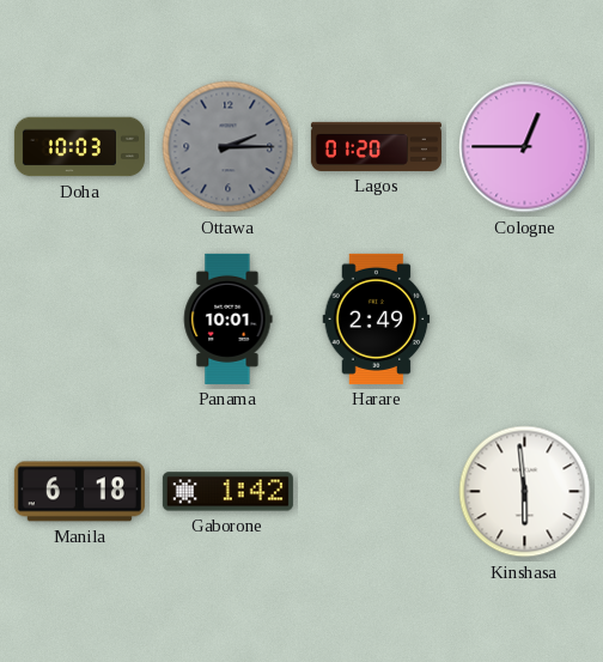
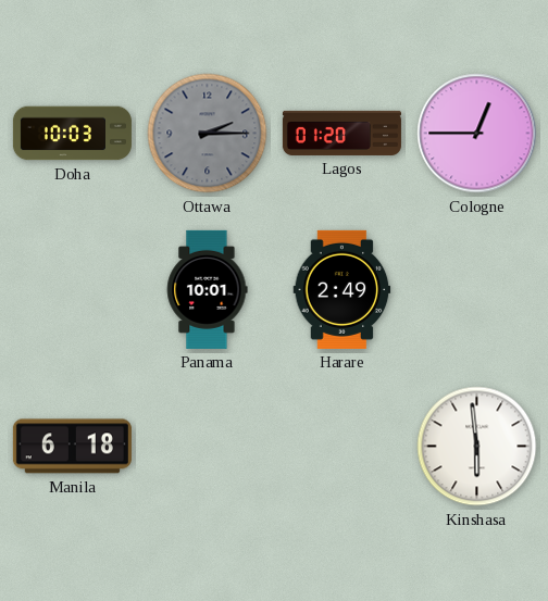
Gaborone: 1:42 -> none (227, 492)
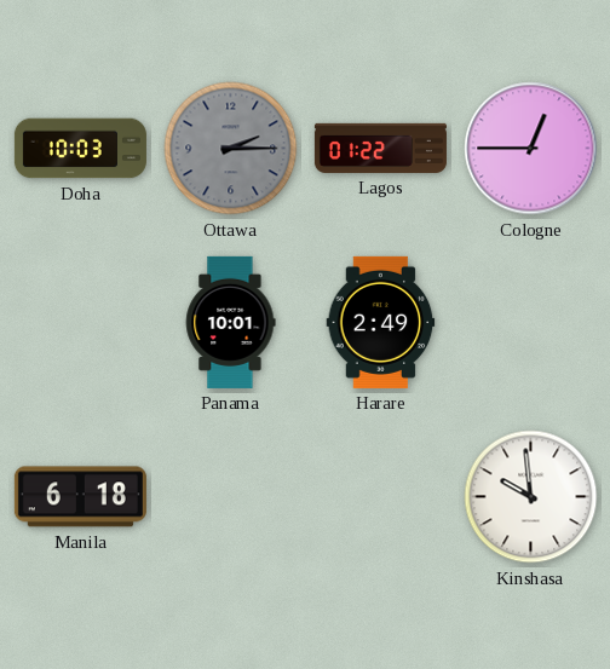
Lagos: 01:20 -> 01:22 (380, 148)
Kinshasa: 5:59 -> 9:59 (531, 497)
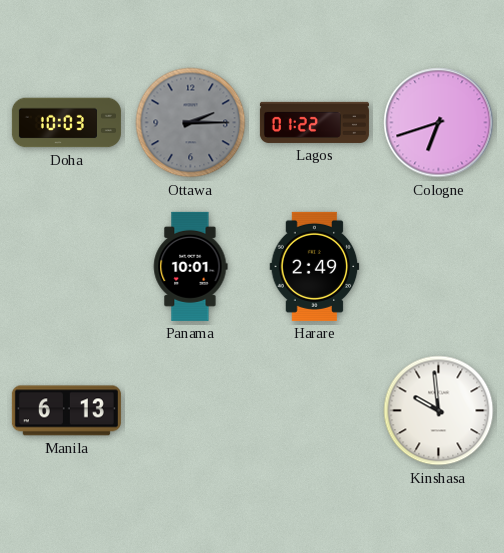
Cologne: 12:45 -> 6:42 (439, 123)
Manila: 6:18 -> 6:13 (66, 411)
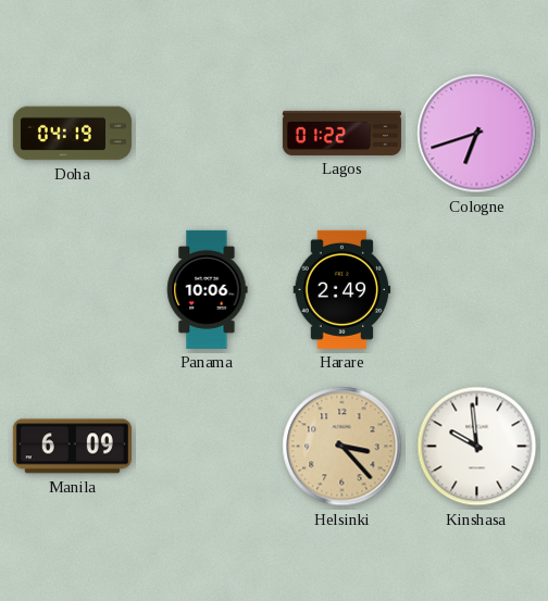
Doha: 10:03 -> 04:19 (72, 134)
Ottawa: 2:15 -> none (191, 123)
Panama: 10:01 -> 10:06 (207, 289)
Manila: 6:13 -> 6:09 (72, 447)
Helsinki: none -> 3:23 (342, 447)
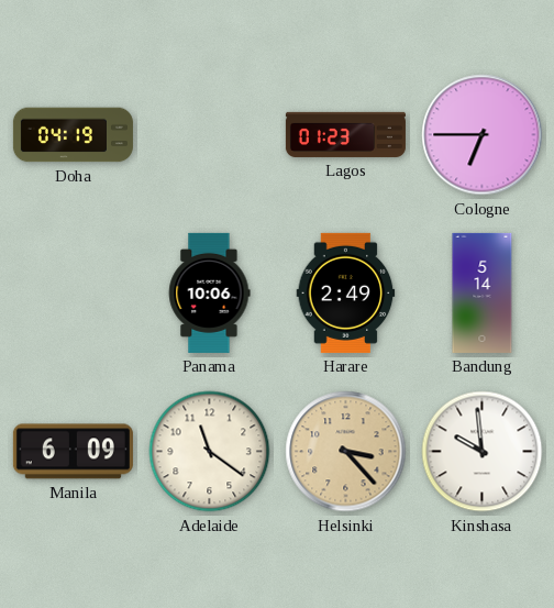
Lagos: 01:22 -> 01:23 (345, 134)
Cologne: 6:42 -> 6:45 (483, 135)
Bandung: none -> 5:14 (483, 292)
Adelaide: none -> 11:21 (210, 452)
